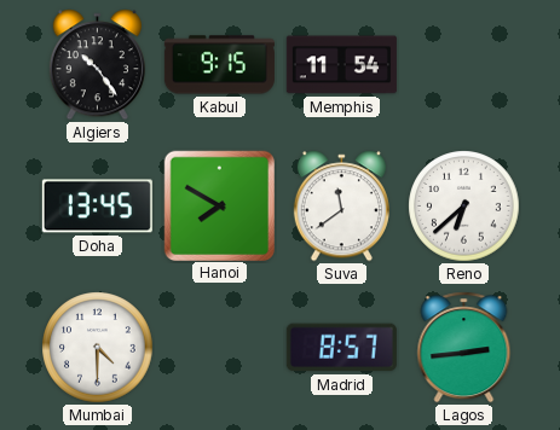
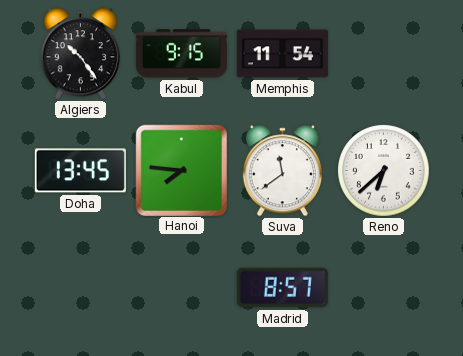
Hanoi: 7:50 -> 7:46 (181, 170)
Mumbai: 4:30 -> none (98, 348)
Lagos: 2:44 -> none (464, 348)
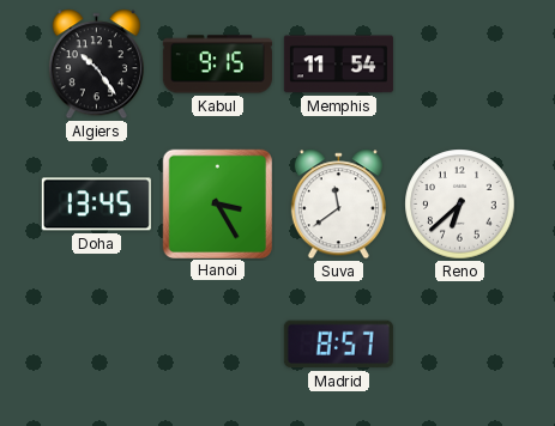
Hanoi: 7:46 -> 3:25 (217, 203)
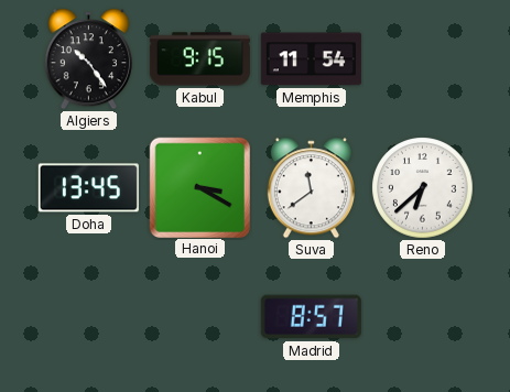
Hanoi: 3:25 -> 3:20 (199, 187)
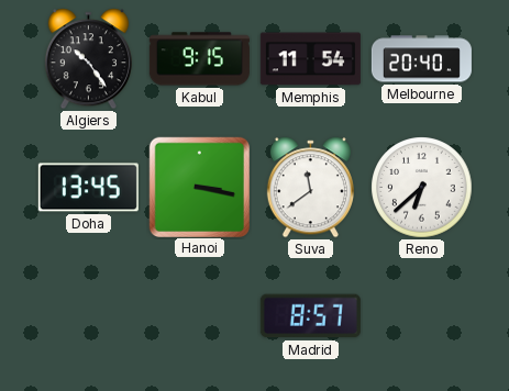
Melbourne: none -> 20:40 (421, 59)
Hanoi: 3:20 -> 3:17 (199, 187)
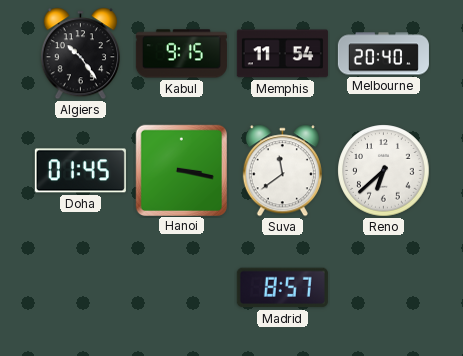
Doha: 13:45 -> 01:45 (80, 171)
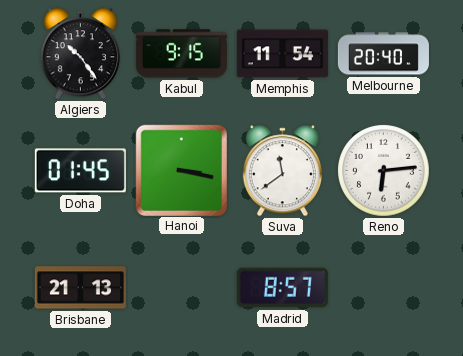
Reno: 6:38 -> 6:14 (384, 171)
Brisbane: none -> 21:13 (80, 288)
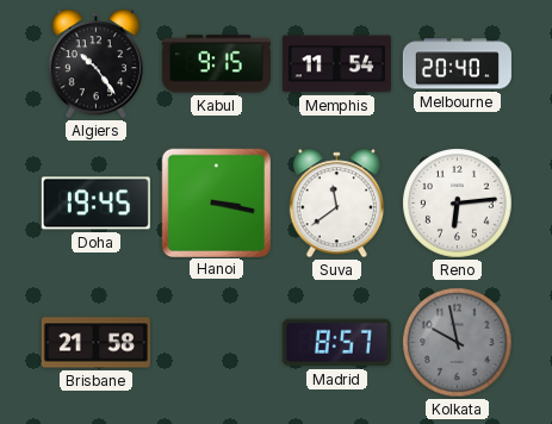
Doha: 01:45 -> 19:45 (95, 204)
Brisbane: 21:13 -> 21:58 (95, 343)
Kolkata: none -> 9:58 (458, 343)
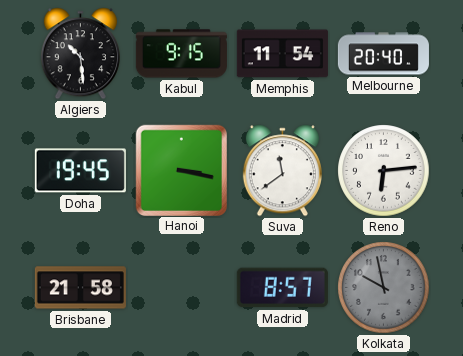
Algiers: 10:24 -> 10:29 (80, 54)
